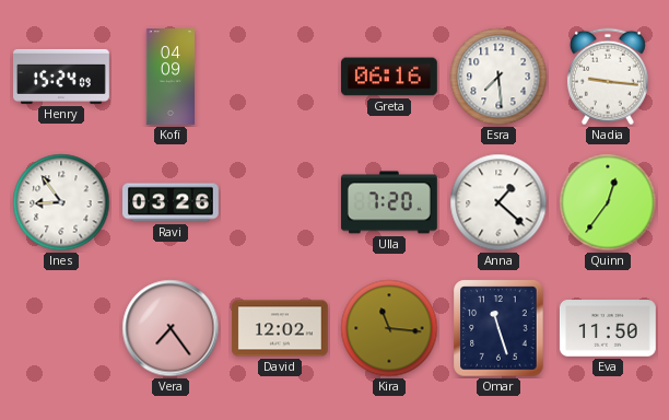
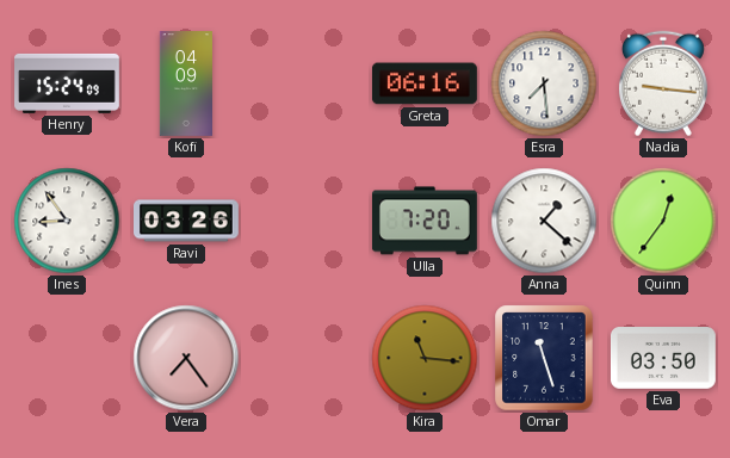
David: 12:02 -> none (281, 328)
Eva: 11:50 -> 03:50 (663, 358)
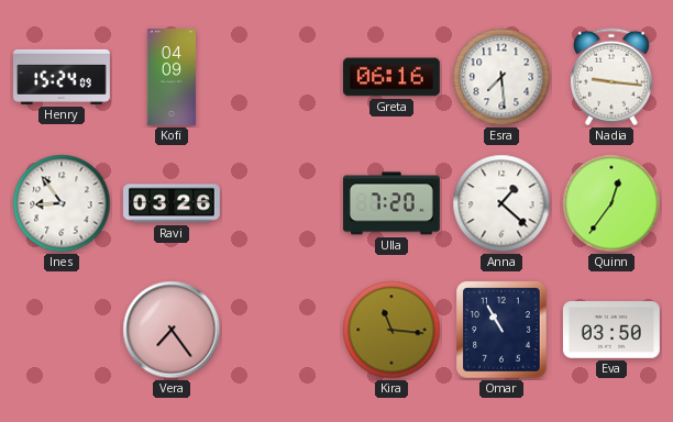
Omar: 11:27 -> 10:55 (501, 330)
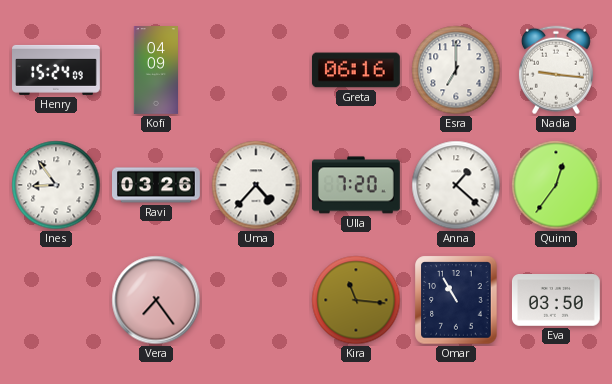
Esra: 7:29 -> 7:00 (456, 70)
Uma: none -> 4:37 (256, 185)
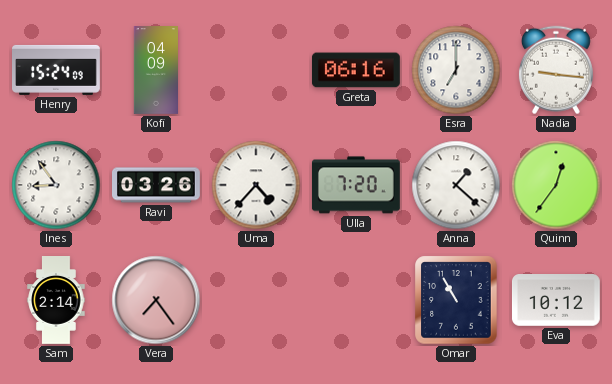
Sam: none -> 2:14 (56, 301)
Kira: 11:16 -> none (356, 300)
Eva: 03:50 -> 10:12 (556, 300)
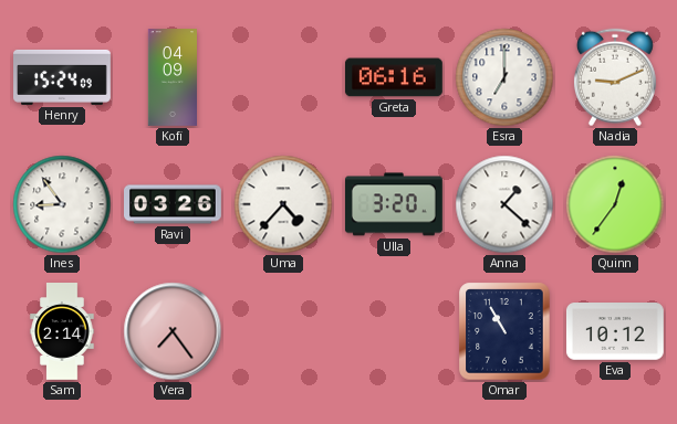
Nadia: 9:16 -> 9:11 (615, 77)
Ulla: 7:20 -> 3:20 (394, 204)
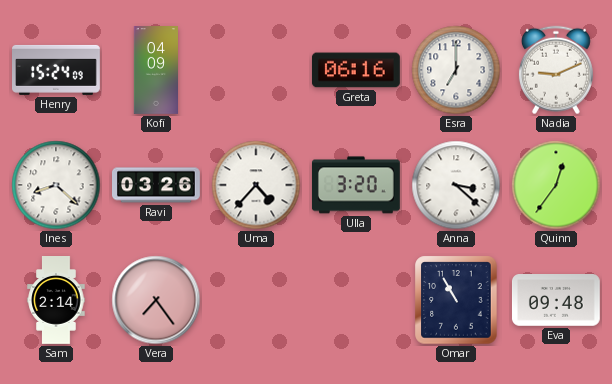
Ines: 8:54 -> 8:22 (56, 185)
Anna: 1:22 -> 3:22 (456, 185)
Eva: 10:12 -> 09:48 (556, 300)
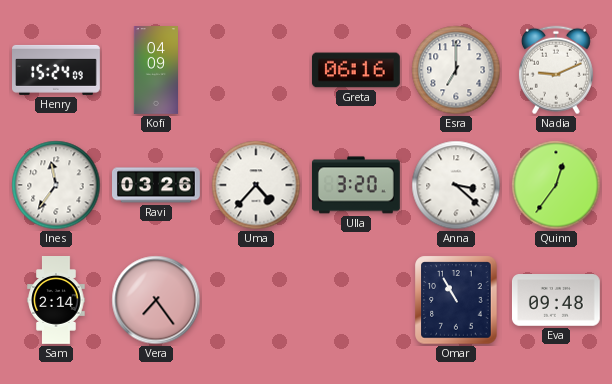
Ines: 8:22 -> 11:36 (56, 185)
